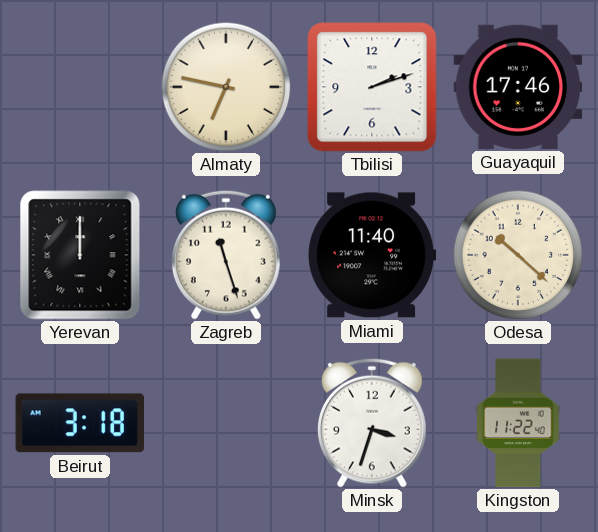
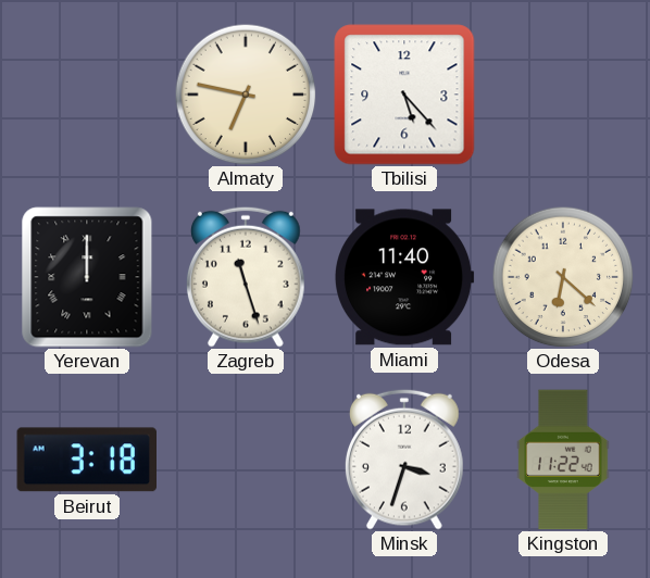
Tbilisi: 2:12 -> 5:23 (404, 95)
Guayaquil: 17:46 -> none (518, 87)
Odesa: 10:22 -> 6:22 (563, 277)
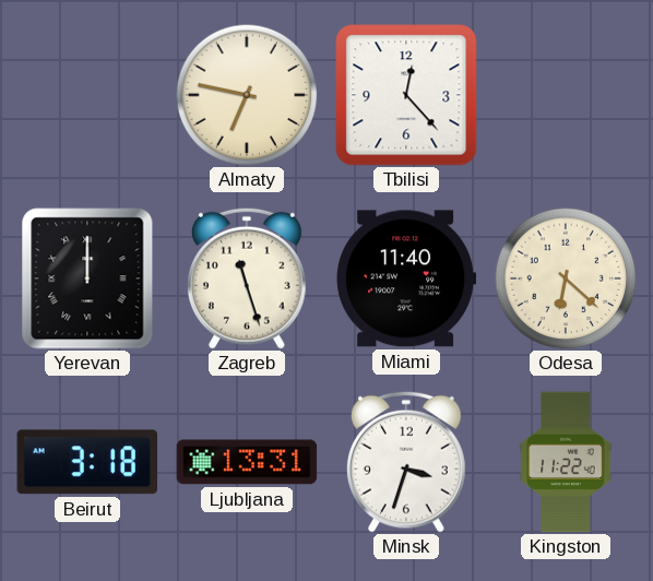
Tbilisi: 5:23 -> 12:23 (406, 95)
Ljubljana: none -> 13:31 (247, 462)
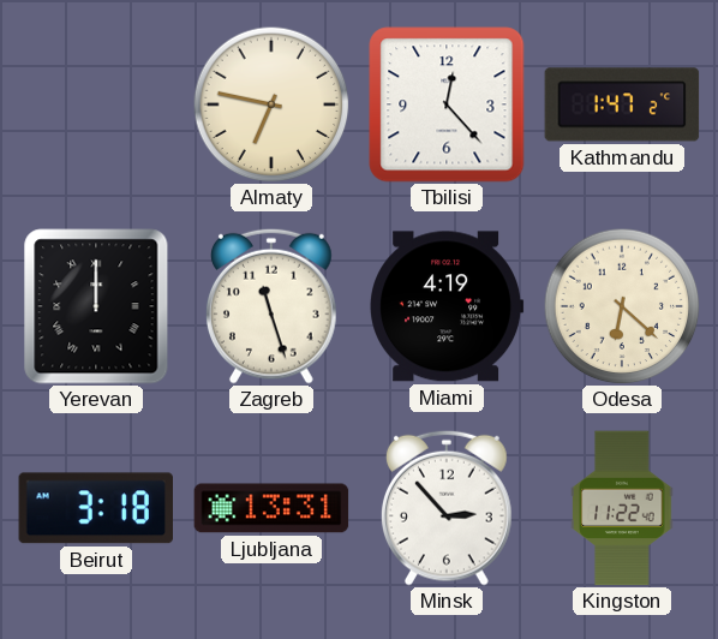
Kathmandu: none -> 1:47 (622, 104)
Miami: 11:40 -> 4:19 (448, 306)
Minsk: 3:33 -> 2:53 (448, 508)
